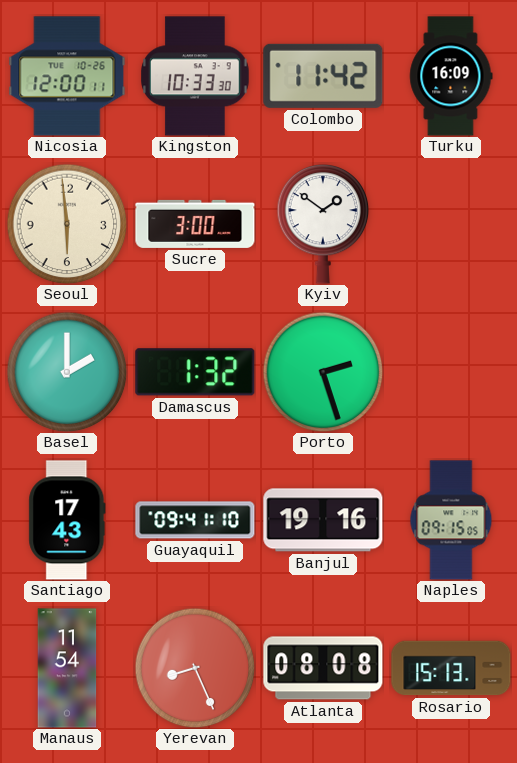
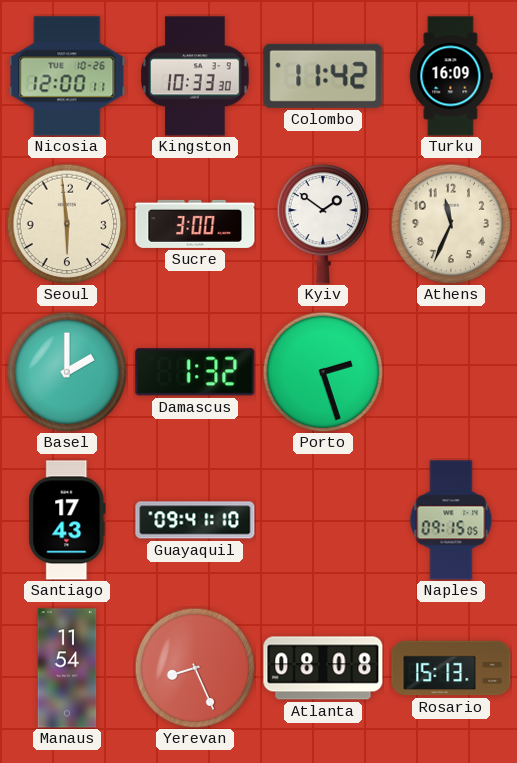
Athens: none -> 11:34 (451, 224)
Banjul: 19:16 -> none (323, 520)
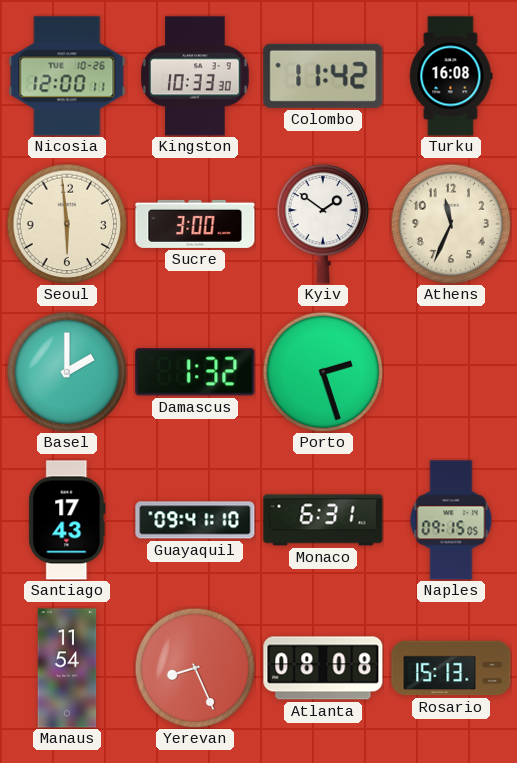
Turku: 16:09 -> 16:08 (451, 76)
Monaco: none -> 6:31 (323, 520)
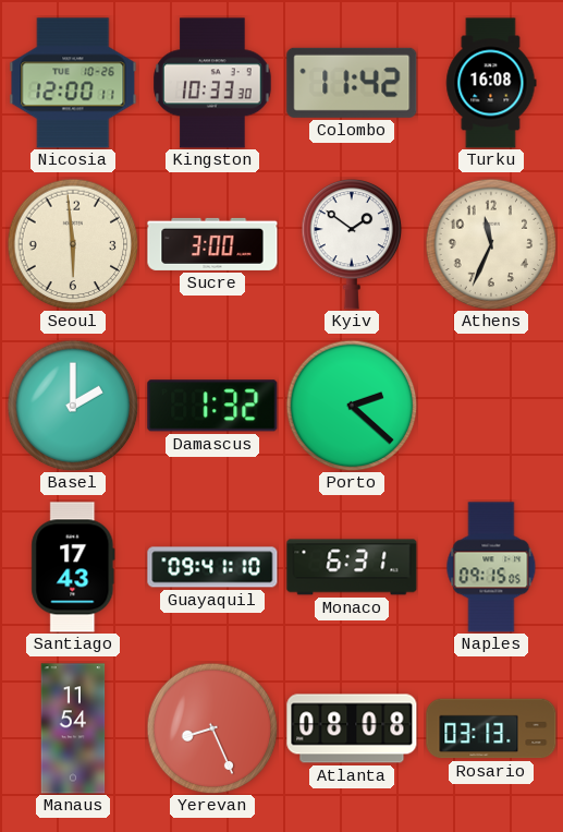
Porto: 2:27 -> 2:22 (352, 406)
Rosario: 15:13 -> 03:13 (491, 728)
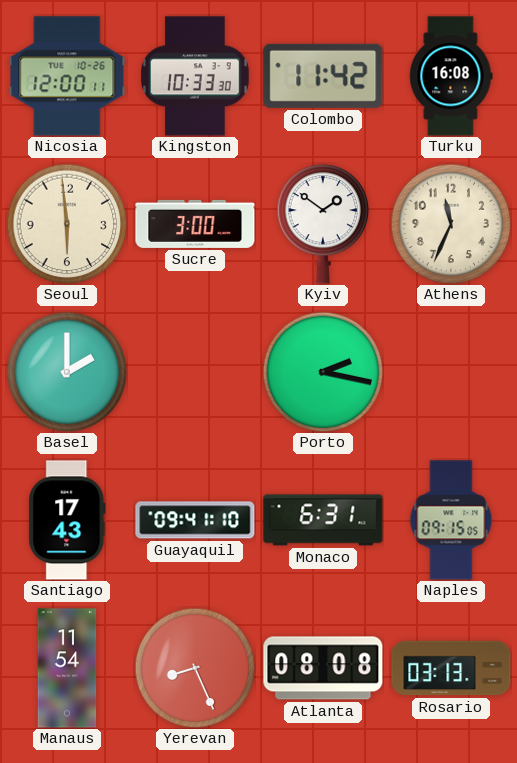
Damascus: 1:32 -> none (212, 406)
Porto: 2:22 -> 2:17 (323, 372)
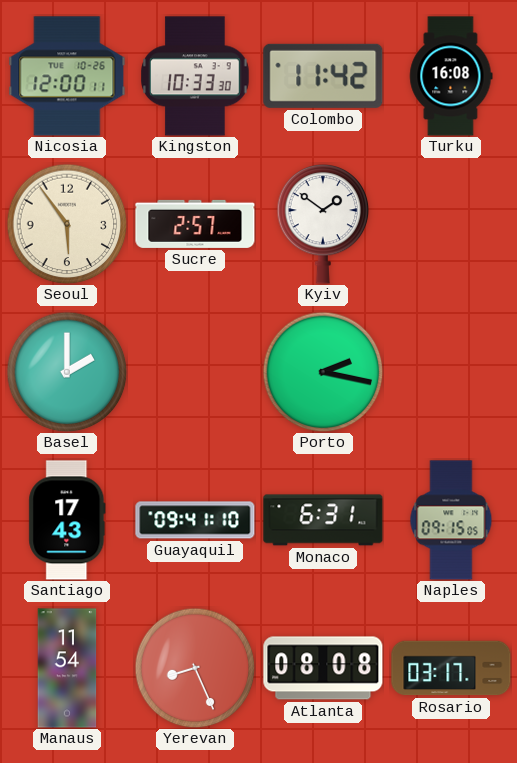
Seoul: 5:59 -> 5:54 (67, 224)
Sucre: 3:00 -> 2:57 (195, 224)
Athens: 11:34 -> none (451, 224)
Rosario: 03:13 -> 03:17 (451, 668)
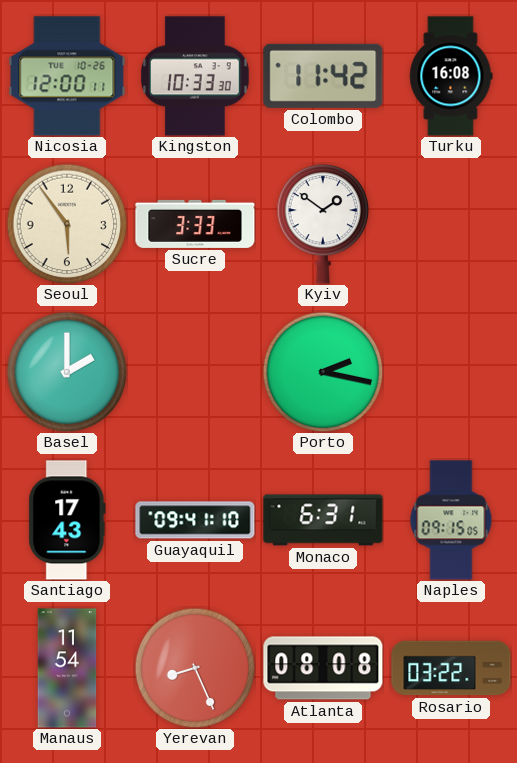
Sucre: 2:57 -> 3:33 (195, 224)
Rosario: 03:17 -> 03:22 (451, 668)
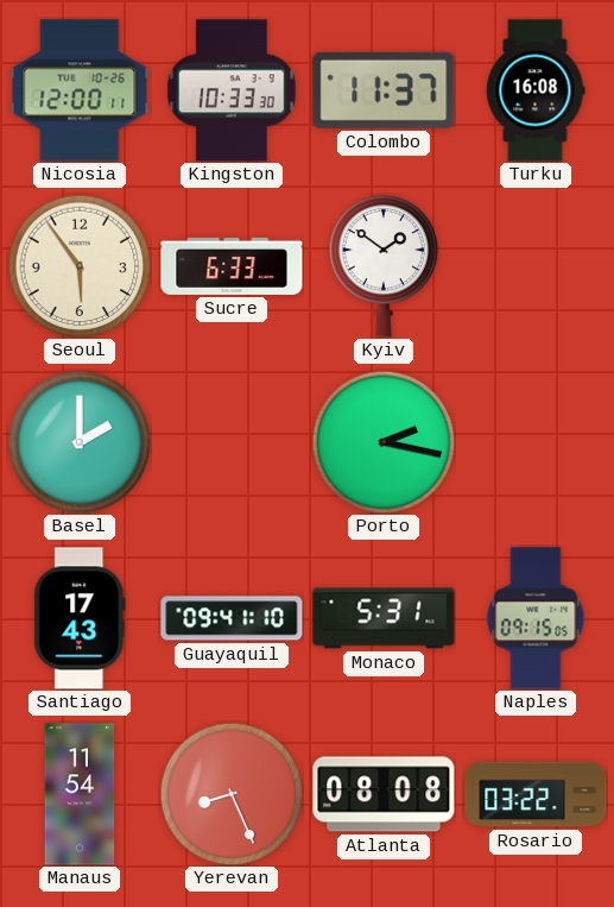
Colombo: 11:42 -> 11:37 (384, 90)
Sucre: 3:33 -> 6:33 (232, 266)
Monaco: 6:31 -> 5:31 (384, 618)
